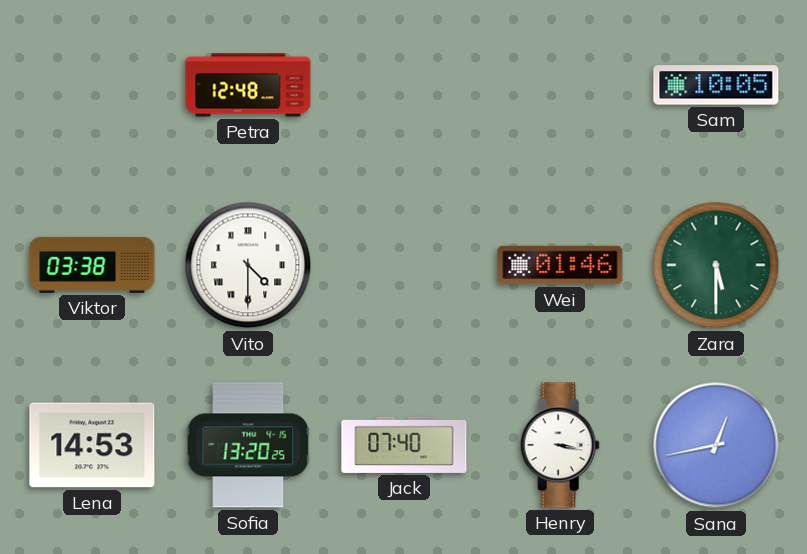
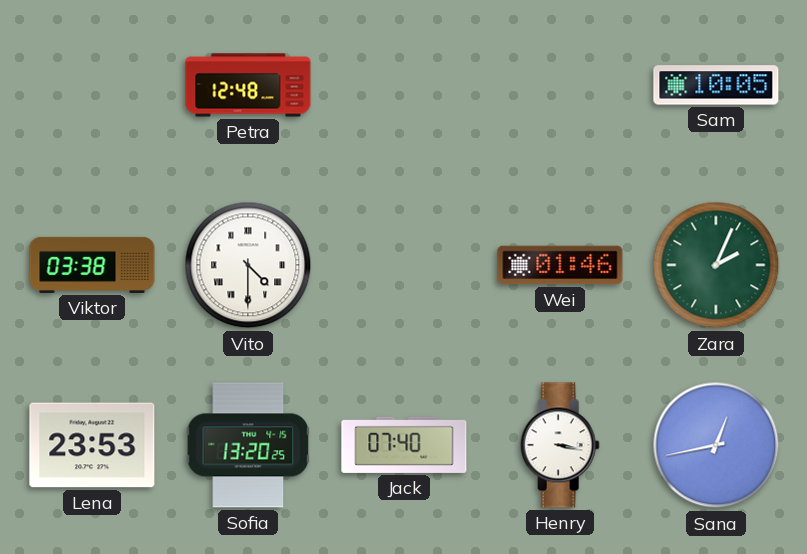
Zara: 5:30 -> 2:04 (716, 265)
Lena: 14:53 -> 23:53 (92, 445)
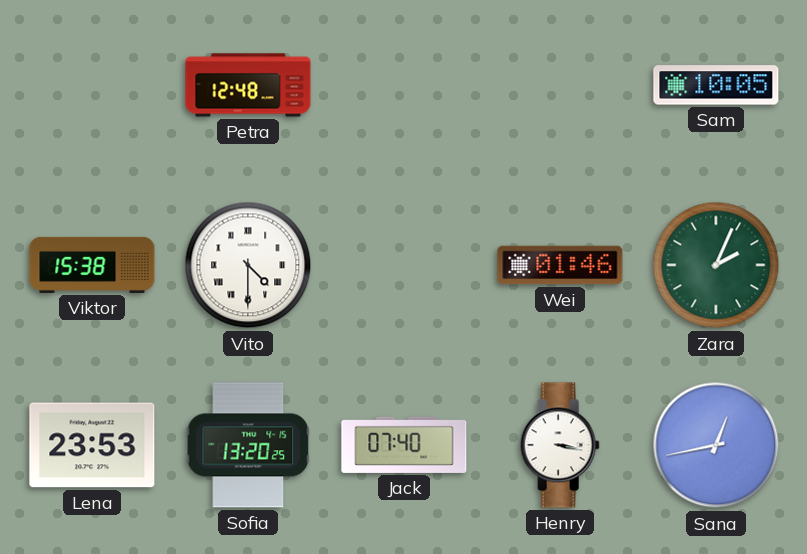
Viktor: 03:38 -> 15:38 (92, 265)
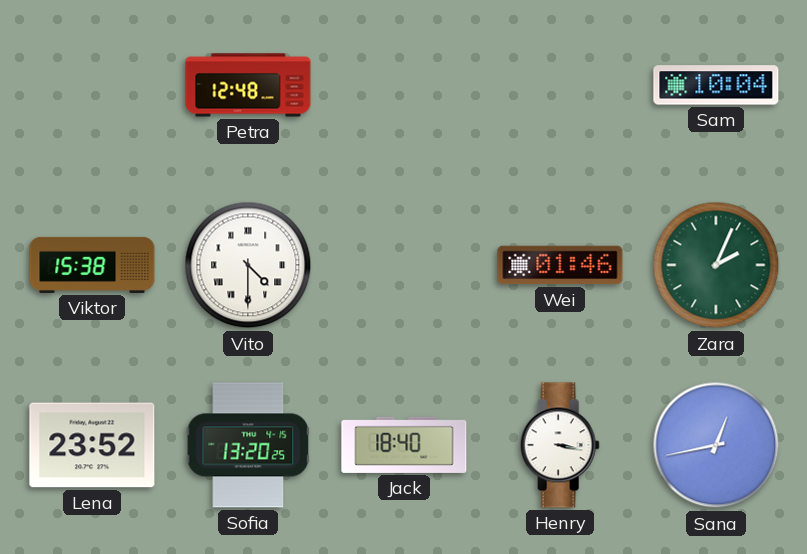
Sam: 10:05 -> 10:04 (716, 85)
Lena: 23:53 -> 23:52 (92, 445)
Jack: 07:40 -> 18:40 (404, 445)
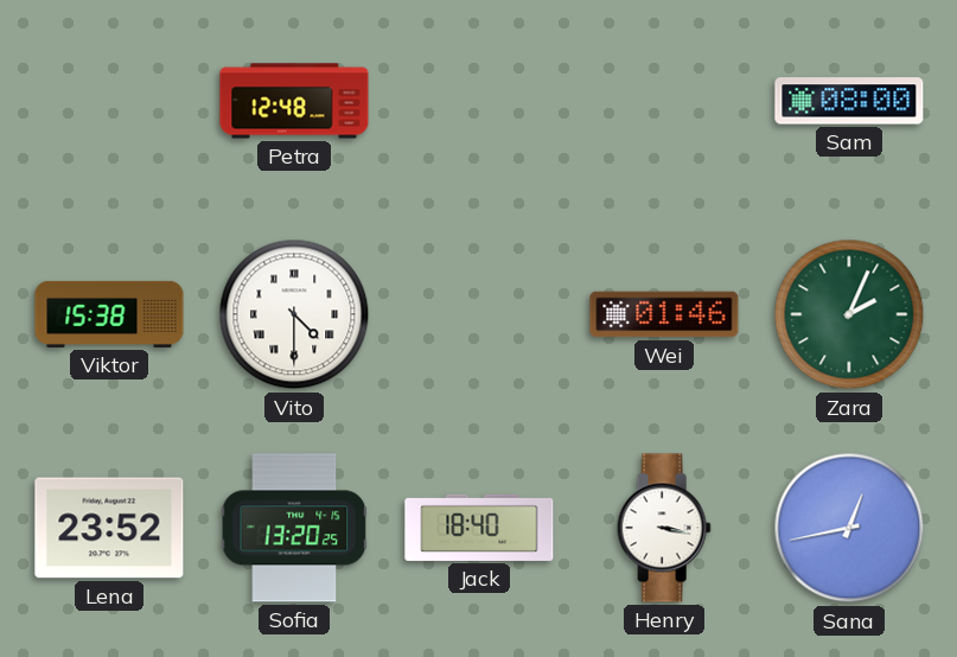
Sam: 10:04 -> 08:00 (849, 101)
